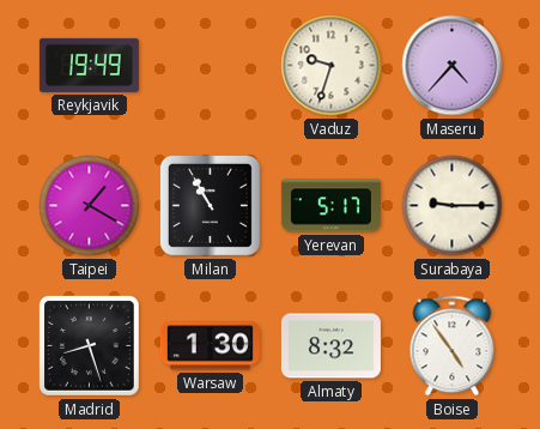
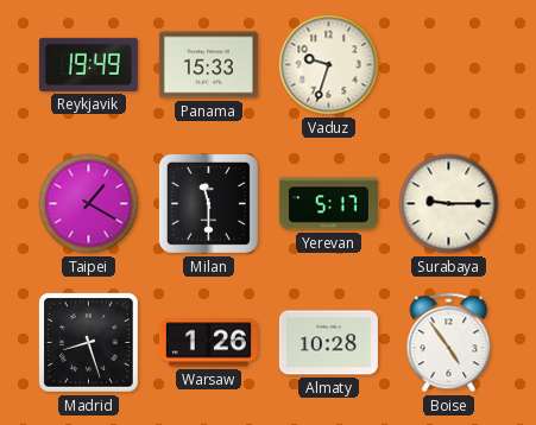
Panama: none -> 15:33 (208, 65)
Maseru: 4:37 -> none (453, 66)
Milan: 10:55 -> 11:30 (208, 203)
Warsaw: 1:30 -> 1:26 (208, 343)
Almaty: 8:32 -> 10:28 (328, 343)
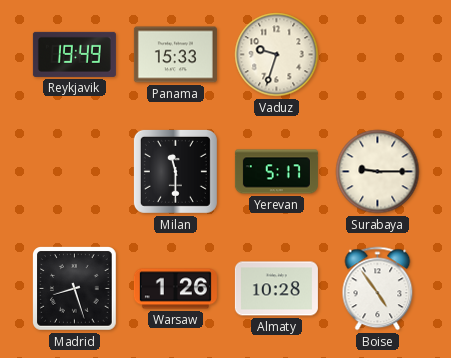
Taipei: 1:20 -> none (89, 204)
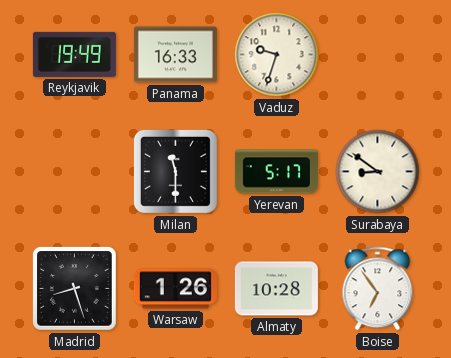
Panama: 15:33 -> 16:33 (175, 55)
Surabaya: 9:15 -> 8:51 (378, 172)
Boise: 4:54 -> 6:54 (378, 289)
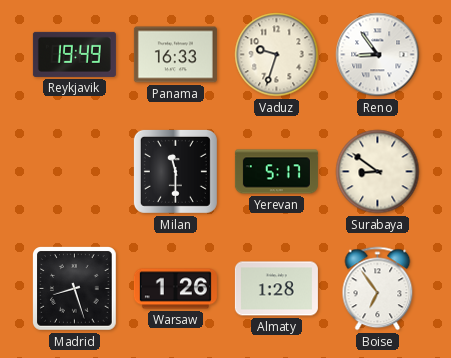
Reno: none -> 8:54 (378, 55)
Almaty: 10:28 -> 1:28 (276, 289)
